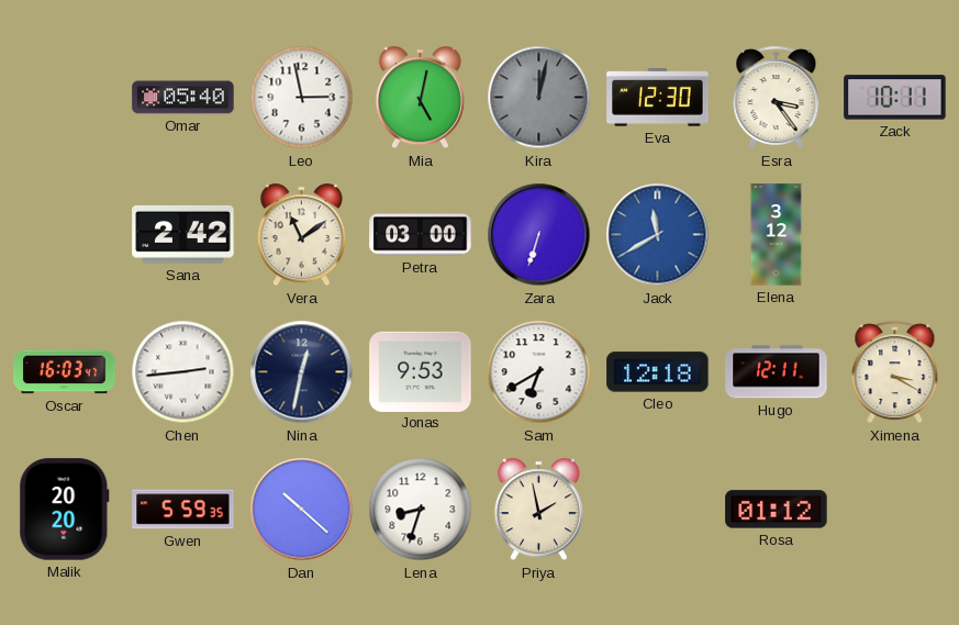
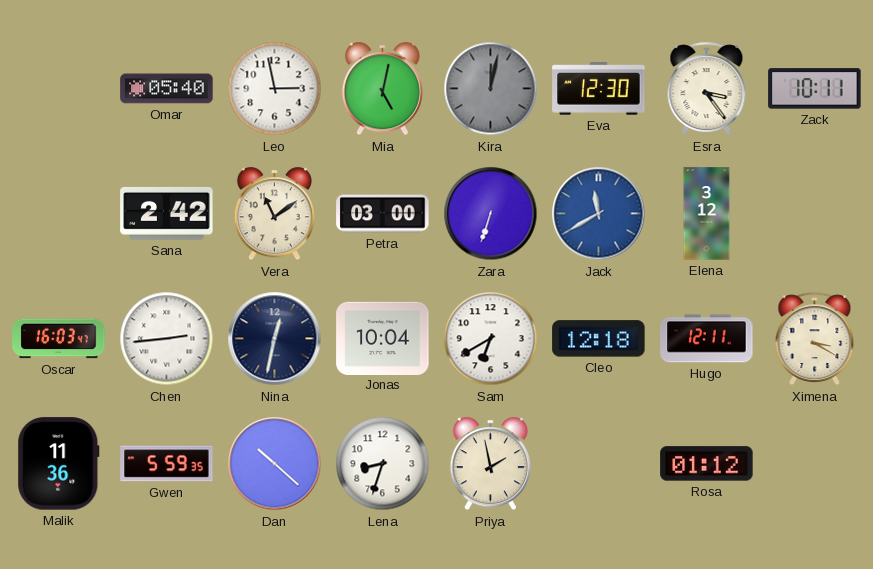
Jonas: 9:53 -> 10:04 (383, 338)
Malik: 20:20 -> 11:36 (59, 464)
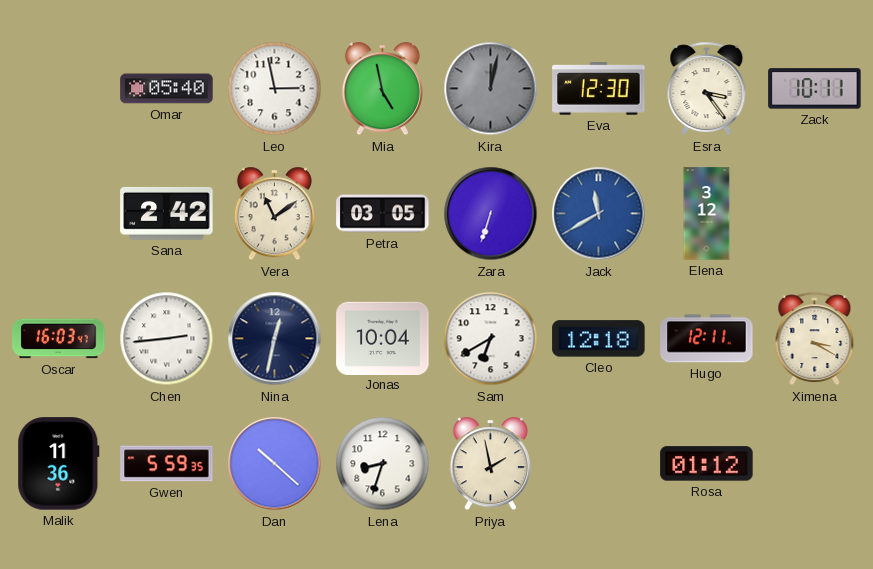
Mia: 5:02 -> 4:58 (382, 89)
Petra: 03:00 -> 03:05 (383, 214)
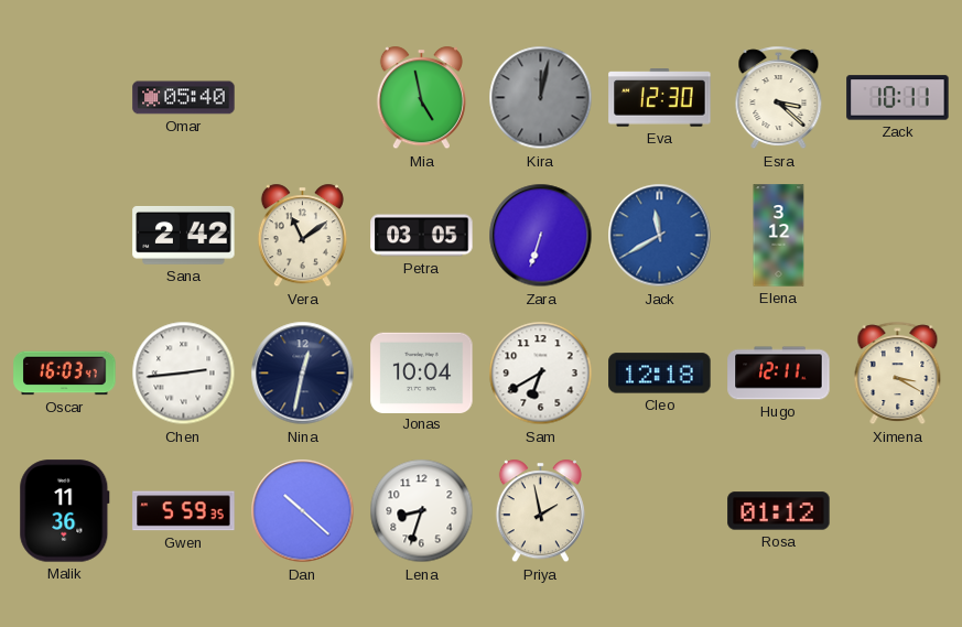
Leo: 2:58 -> none (275, 89)
Esra: 3:24 -> 3:22 (779, 98)
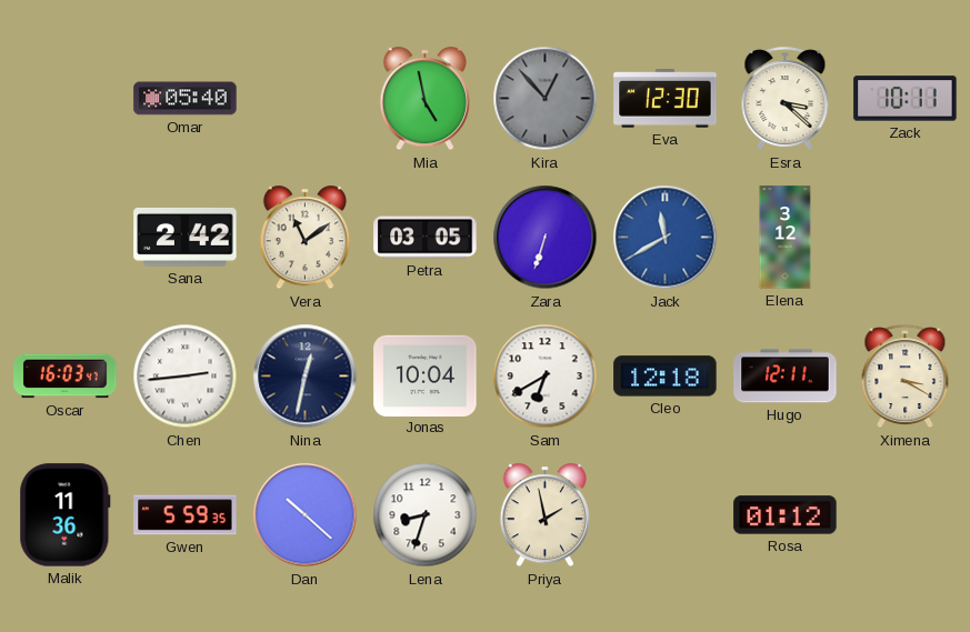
Kira: 12:02 -> 12:53 (546, 99)
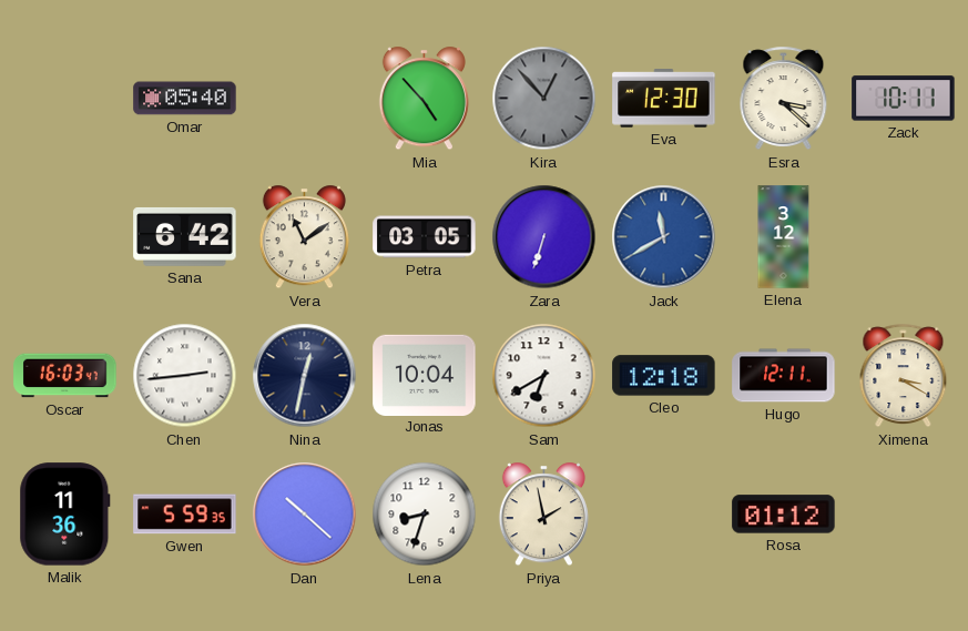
Mia: 4:58 -> 4:53 (424, 99)
Sana: 2:42 -> 6:42 (185, 236)
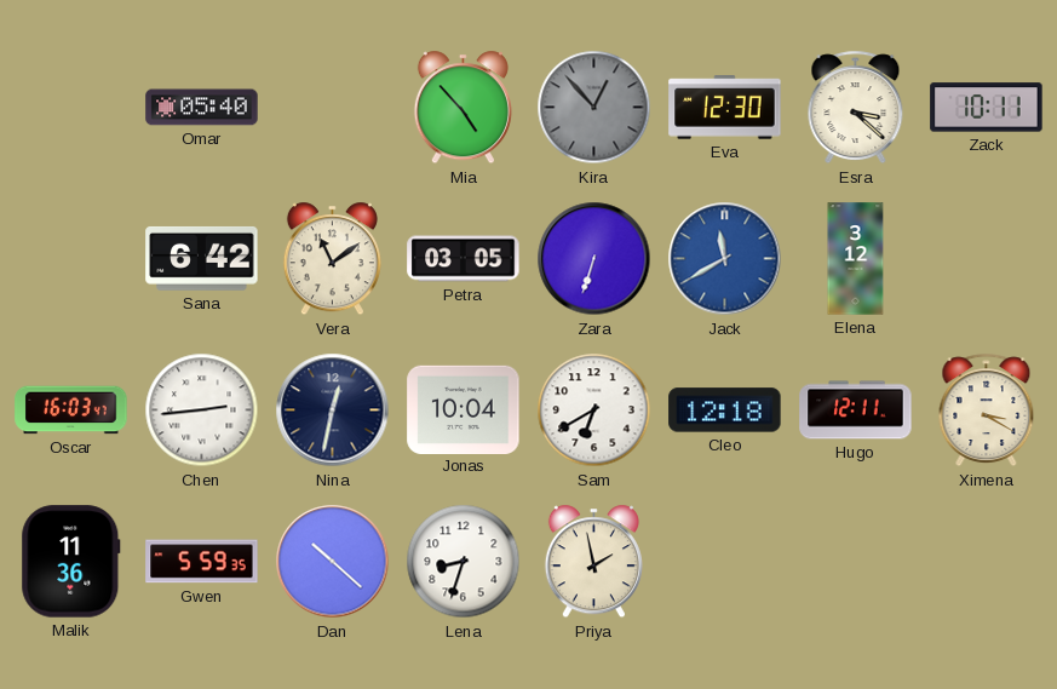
Rosa: 01:12 -> none (784, 515)
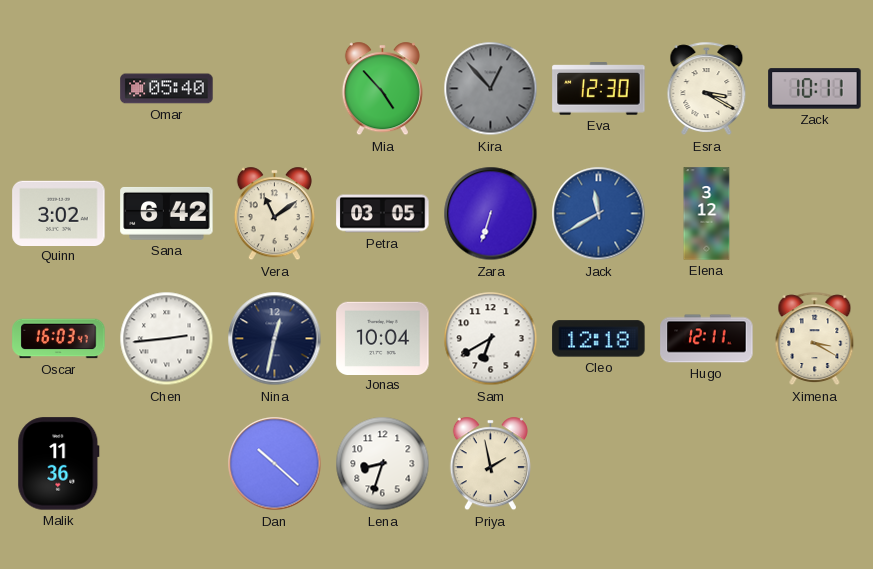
Esra: 3:22 -> 3:20 (707, 89)
Quinn: none -> 3:02 (59, 213)
Gwen: 5:59 -> none (202, 562)
